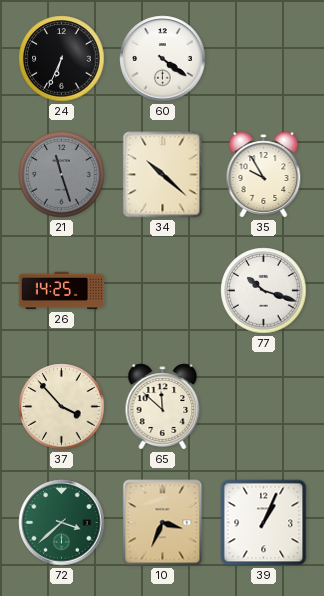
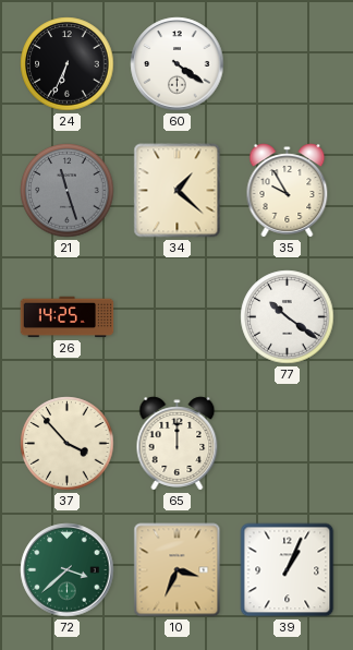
34: 10:22 -> 1:22 (178, 191)
77: 10:18 -> 10:21 (288, 317)
65: 11:52 -> 12:00 (178, 444)
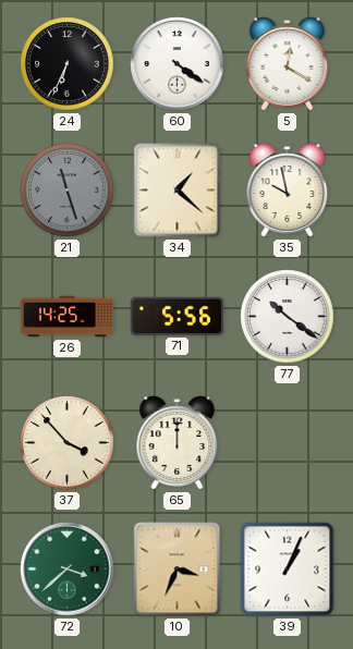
5: none -> 12:20 (288, 64)
35: 9:55 -> 9:58 (288, 191)
71: none -> 5:56 (178, 316)
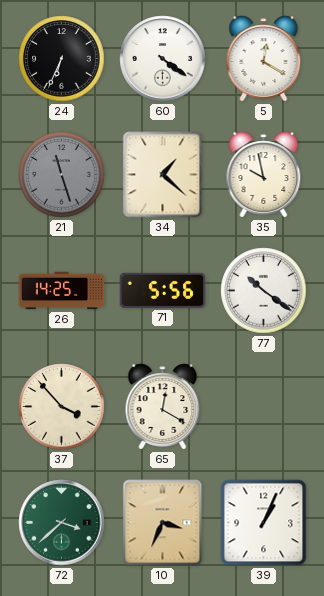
65: 12:00 -> 12:20 (163, 407)
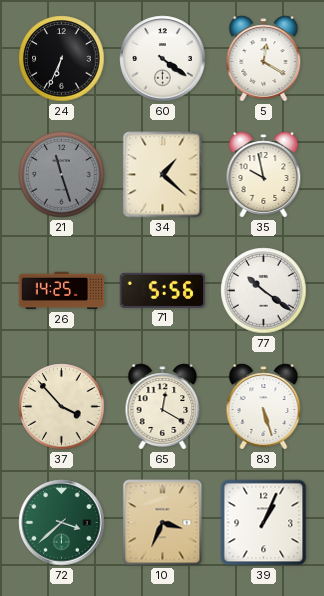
83: none -> 5:27 (264, 407)
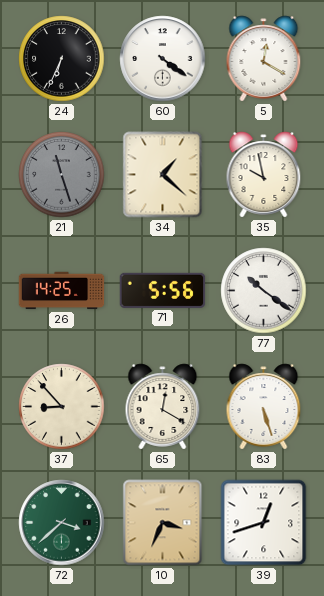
37: 3:53 -> 8:53 (62, 407)
39: 1:04 -> 12:42 (264, 523)
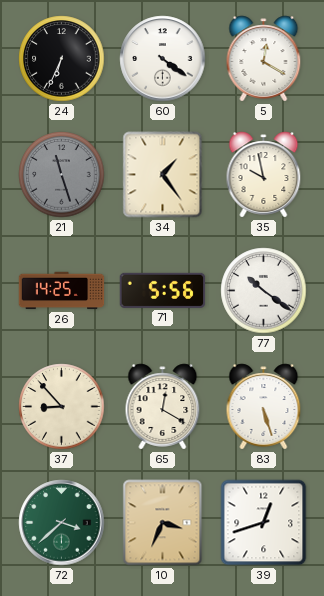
34: 1:22 -> 1:24 (163, 175)
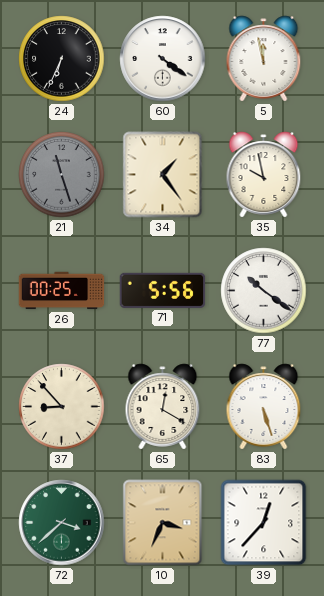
5: 12:20 -> 11:58 (264, 59)
26: 14:25 -> 00:25 (62, 291)
39: 12:42 -> 12:37 (264, 523)
